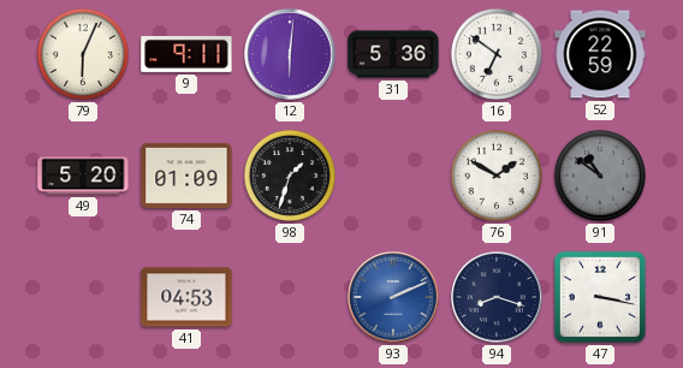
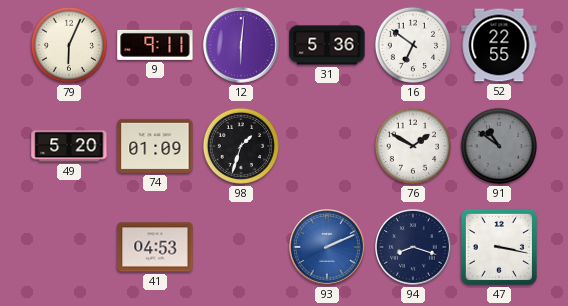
52: 22:59 -> 22:55 (499, 45)
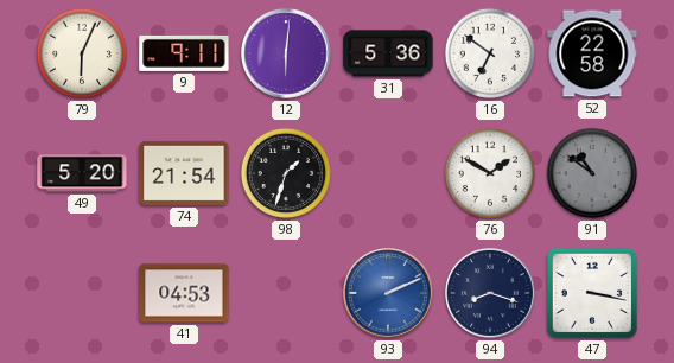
52: 22:55 -> 22:58 (592, 53)
74: 01:09 -> 21:54 (184, 173)
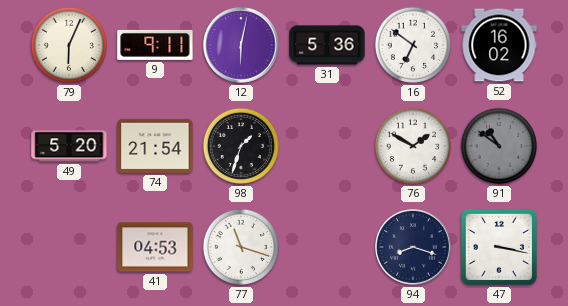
12: 6:01 -> 6:02 (242, 46)
52: 22:58 -> 16:02 (499, 45)
77: none -> 11:18 (241, 247)
93: 2:11 -> none (389, 294)
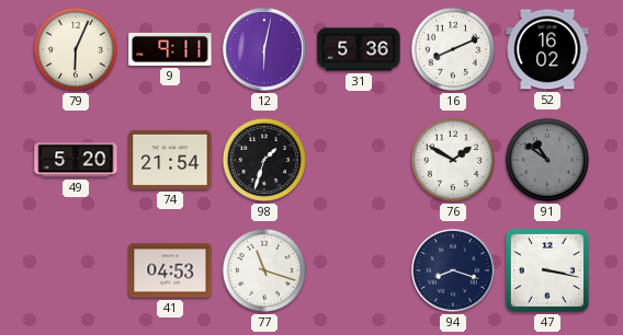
16: 6:51 -> 8:11 (453, 49)
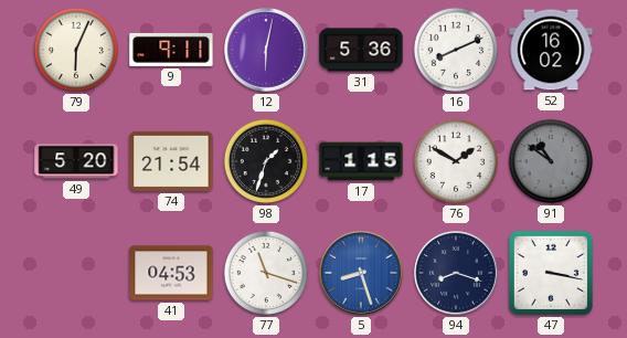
17: none -> 1:15 (361, 161)
5: none -> 8:27 (362, 274)
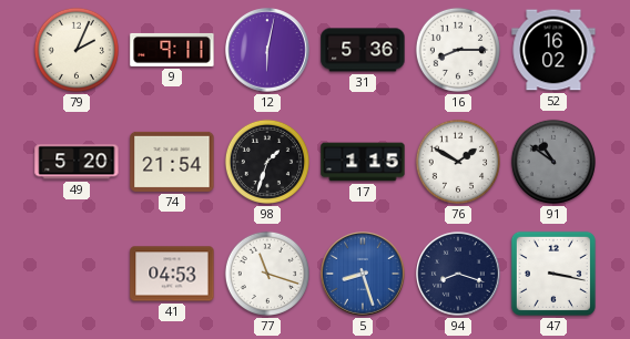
79: 6:04 -> 2:04 (77, 50)
16: 8:11 -> 8:15 (458, 50)
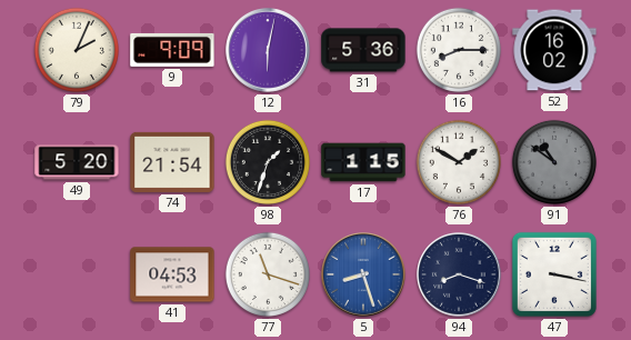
9: 9:11 -> 9:09 (172, 50)
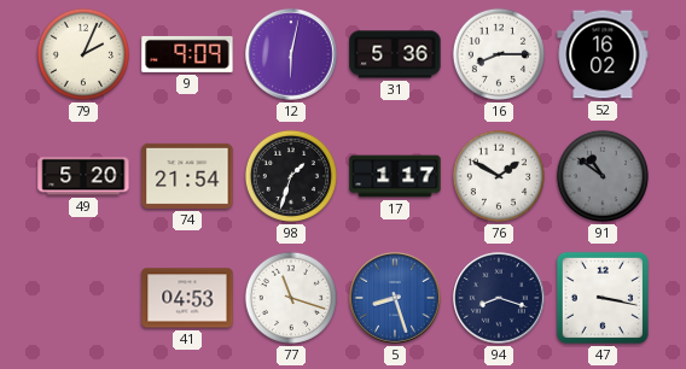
17: 1:15 -> 1:17 (395, 176)
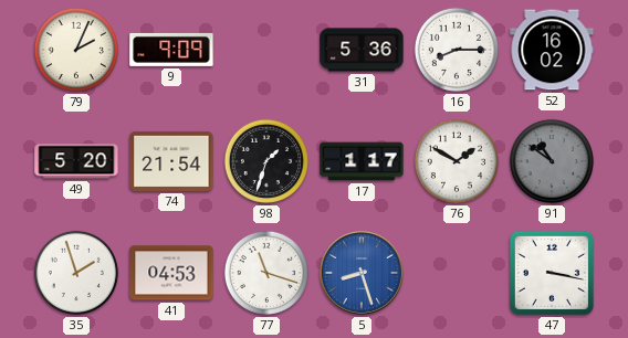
12: 6:02 -> none (292, 55)
35: none -> 1:57 (76, 273)
94: 8:18 -> none (500, 299)
